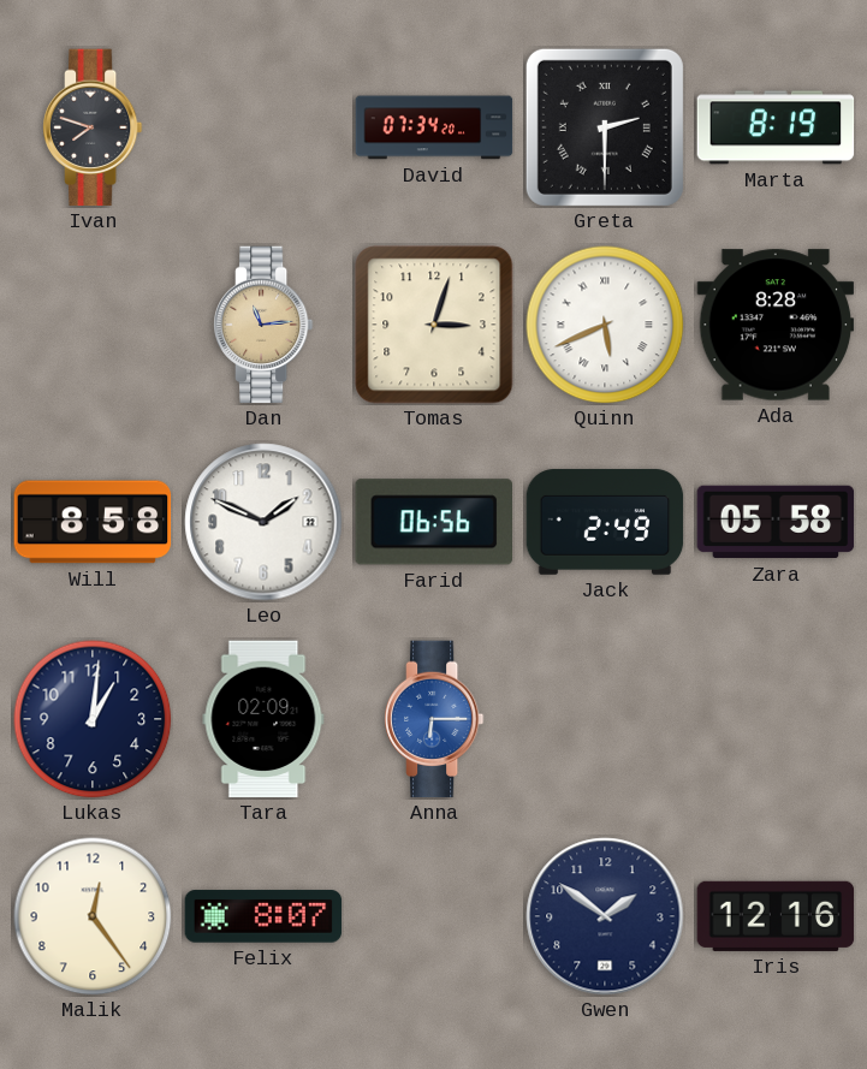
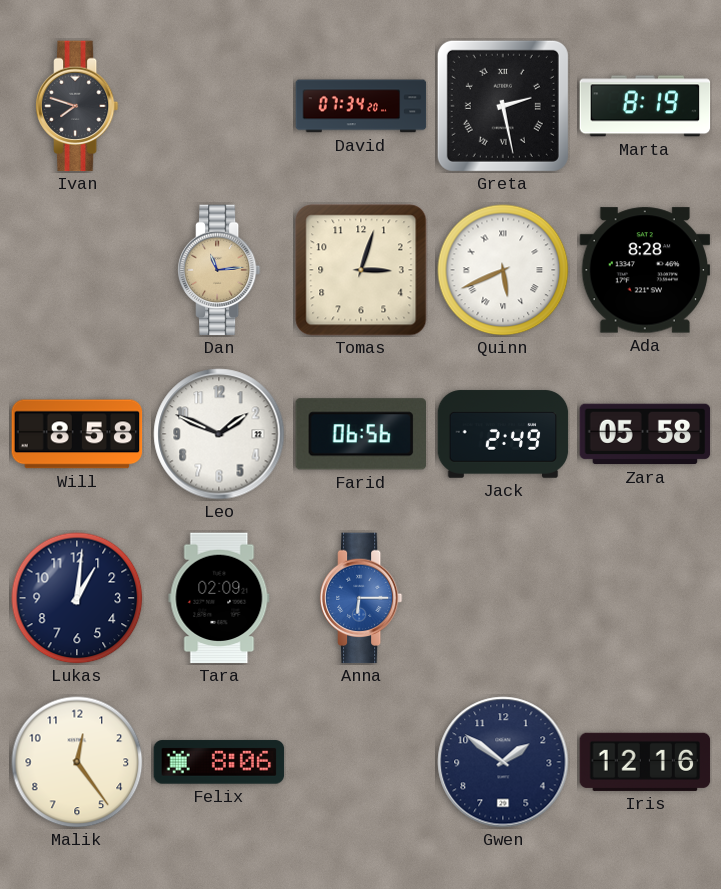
Greta: 2:30 -> 2:28 (503, 106)
Felix: 8:07 -> 8:06 (219, 762)
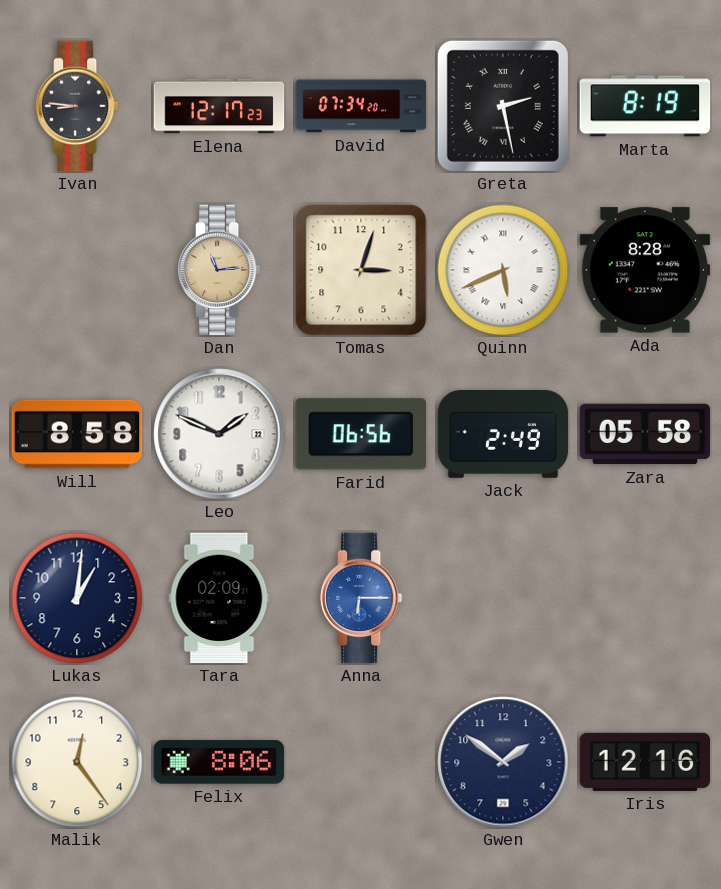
Ivan: 7:48 -> 8:46 (77, 106)
Elena: none -> 12:17 (219, 106)
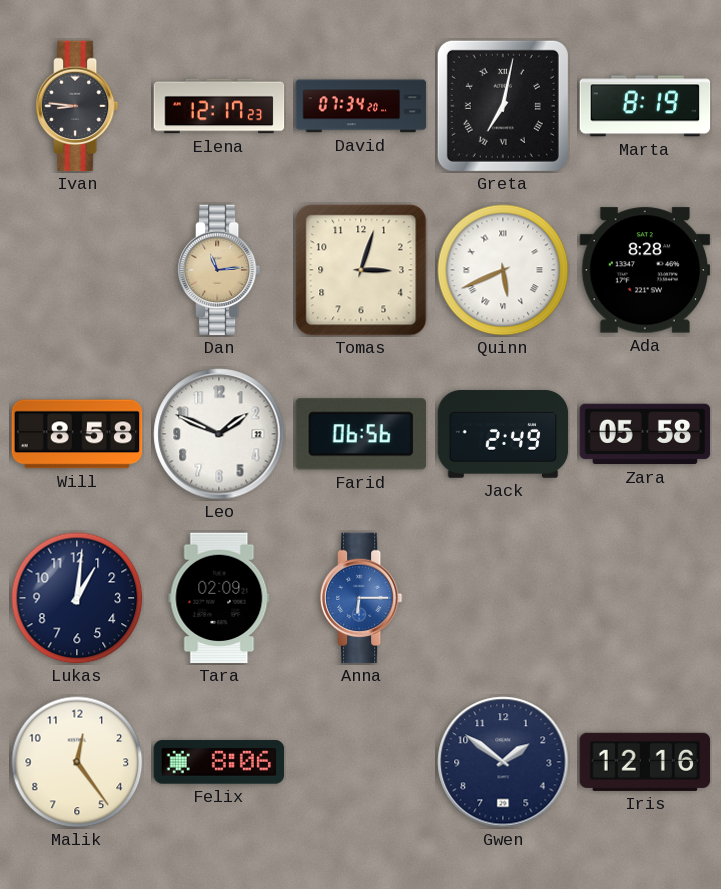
Greta: 2:28 -> 7:02 (503, 106)
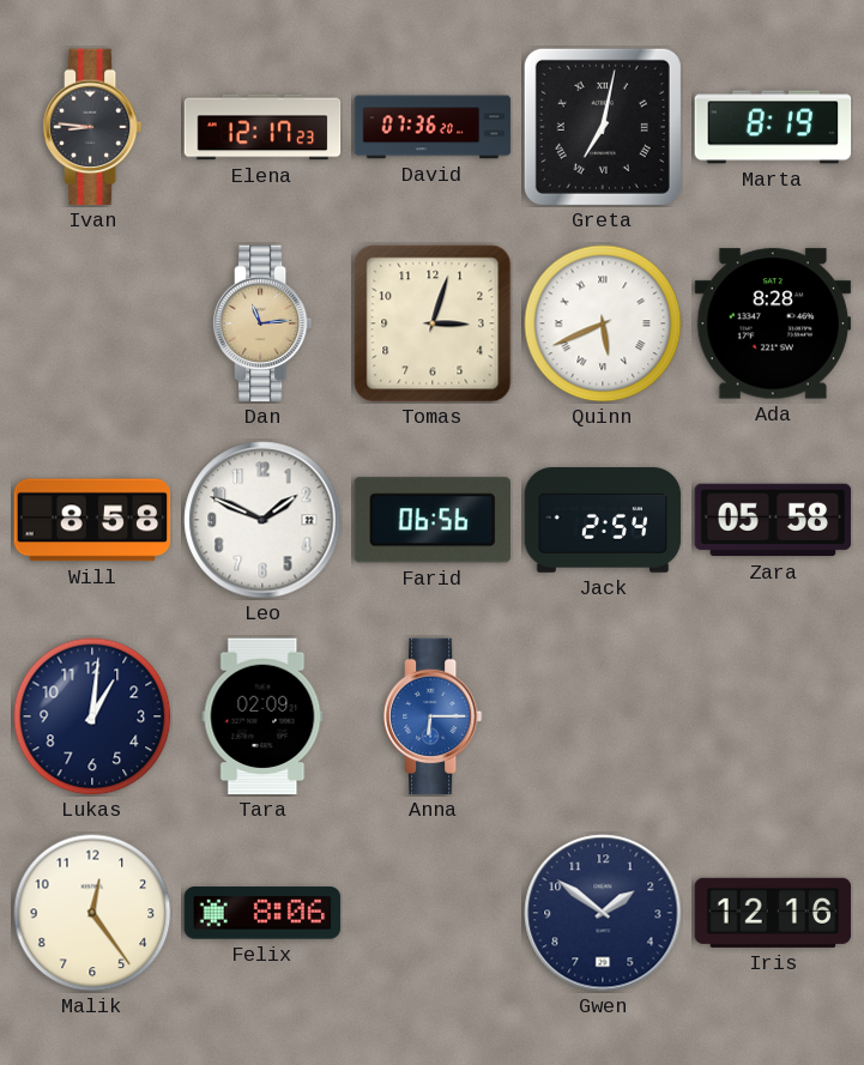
David: 07:34 -> 07:36 (433, 127)
Jack: 2:49 -> 2:54 (603, 520)
